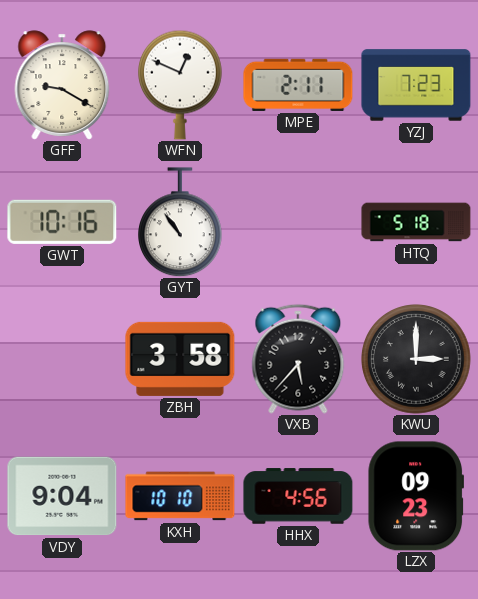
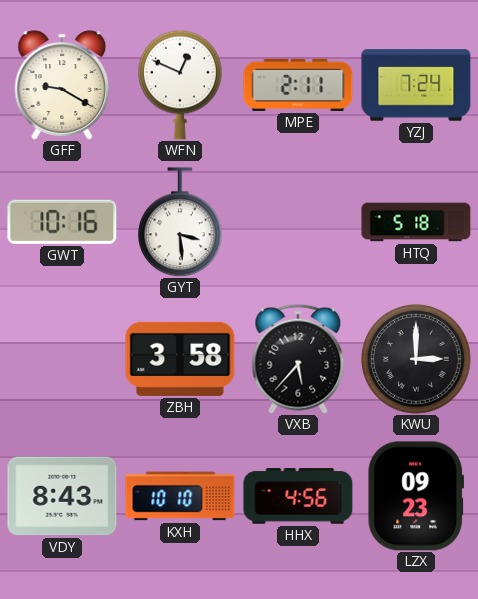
YZJ: 7:23 -> 7:24 (416, 85)
GYT: 10:54 -> 3:29 (181, 222)
VDY: 9:04 -> 8:43 (62, 496)
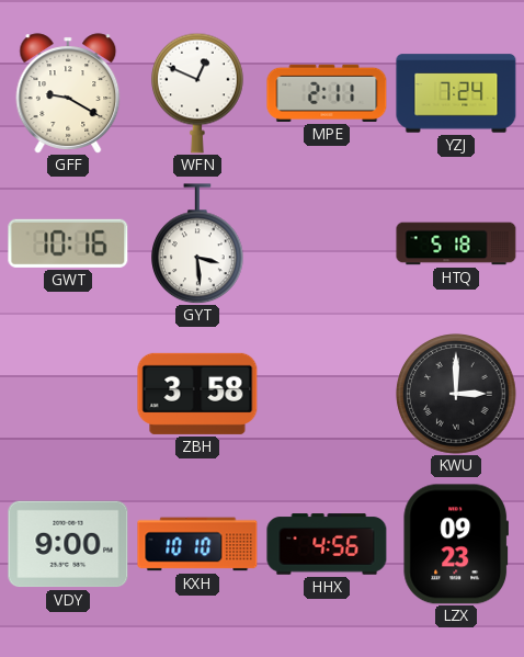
VXB: 5:37 -> none (298, 359)
VDY: 8:43 -> 9:00 (68, 544)
